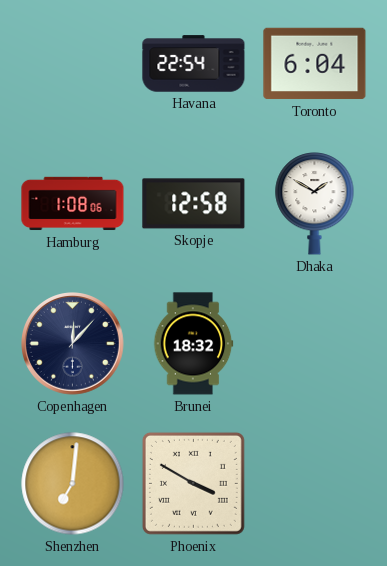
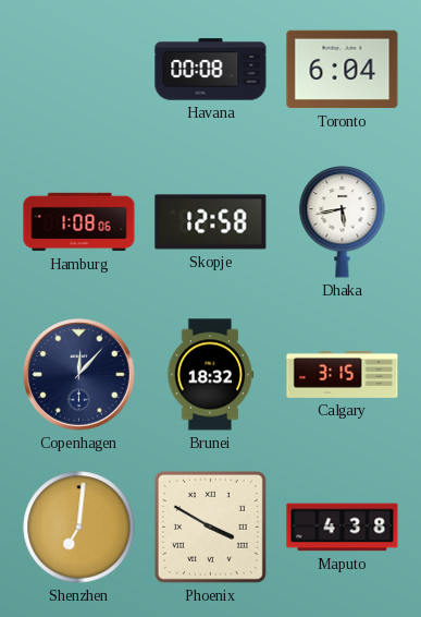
Havana: 22:54 -> 00:08 (211, 70)
Dhaka: 1:50 -> 5:43 (343, 222)
Calgary: none -> 3:15 (343, 374)
Maputo: none -> 4:38 (343, 528)
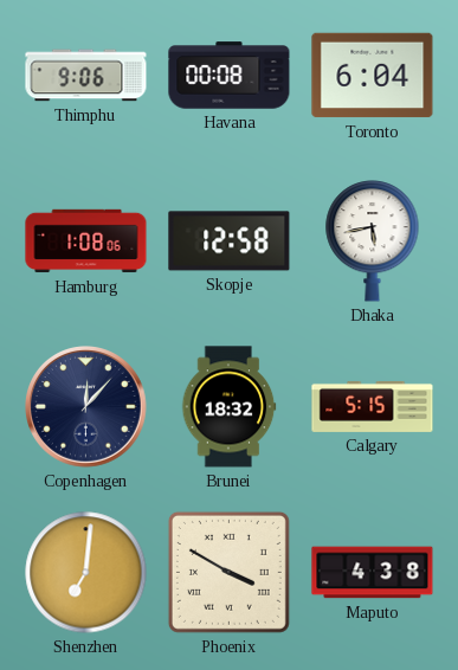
Thimphu: none -> 9:06 (86, 76)
Calgary: 3:15 -> 5:15 (373, 406)
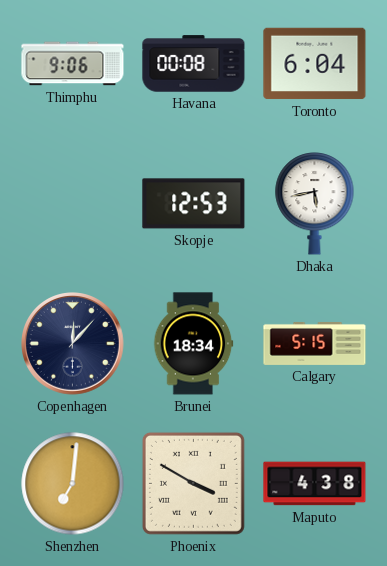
Hamburg: 1:08 -> none (86, 241)
Skopje: 12:58 -> 12:53 (194, 204)
Brunei: 18:32 -> 18:34 (193, 344)
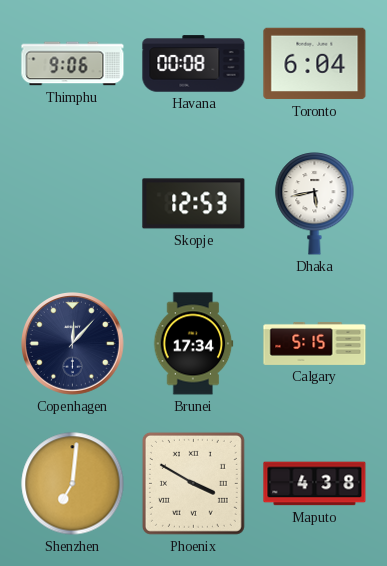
Brunei: 18:34 -> 17:34 (193, 344)
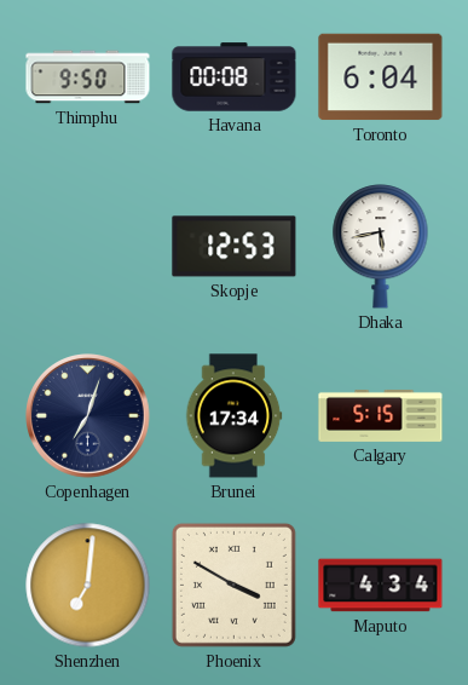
Thimphu: 9:06 -> 9:50 (88, 77)
Copenhagen: 12:07 -> 7:03 (88, 416)
Maputo: 4:38 -> 4:34 (381, 586)
